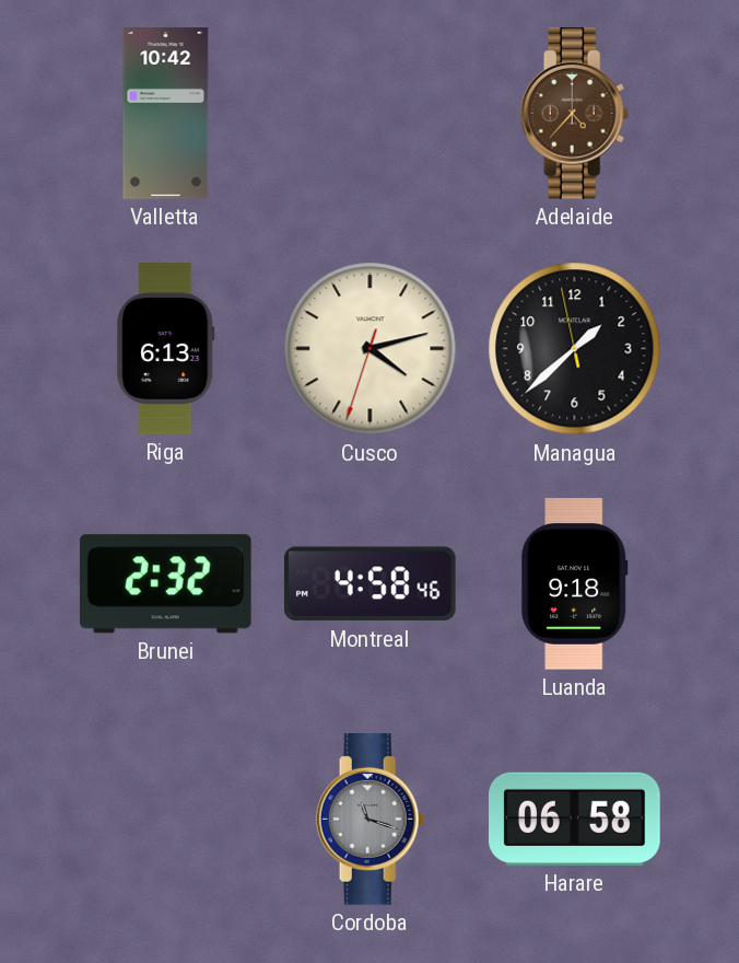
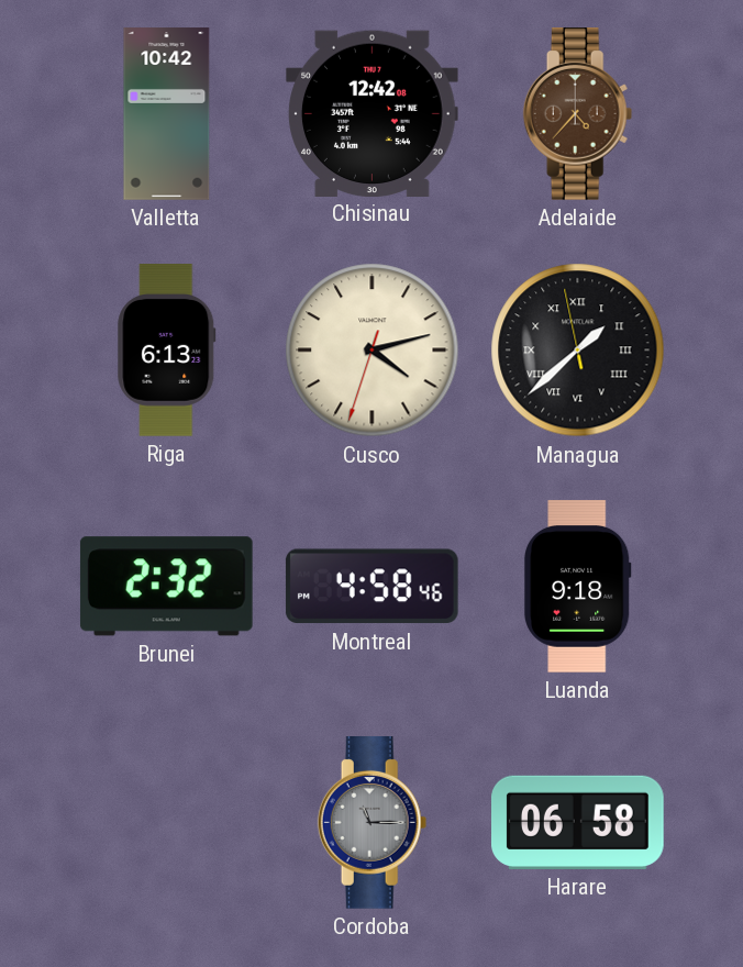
Chisinau: none -> 12:42 (373, 113)
Managua numerals: Arabic -> Roman (578, 351)
Cordoba: 11:18 -> 11:15 (373, 823)
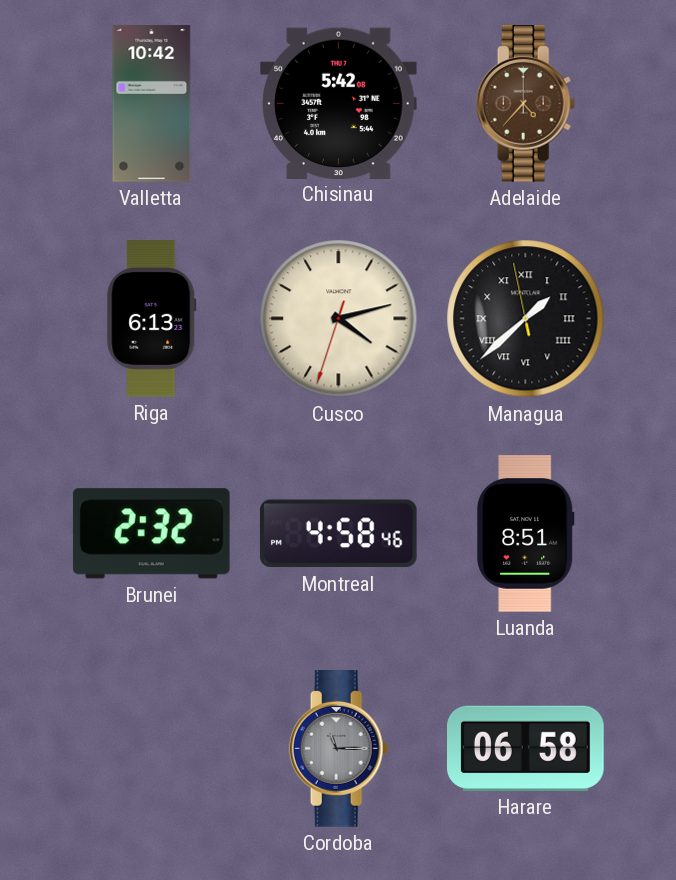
Chisinau: 12:42 -> 5:42 (339, 103)
Luanda: 9:18 -> 8:51 (525, 534)
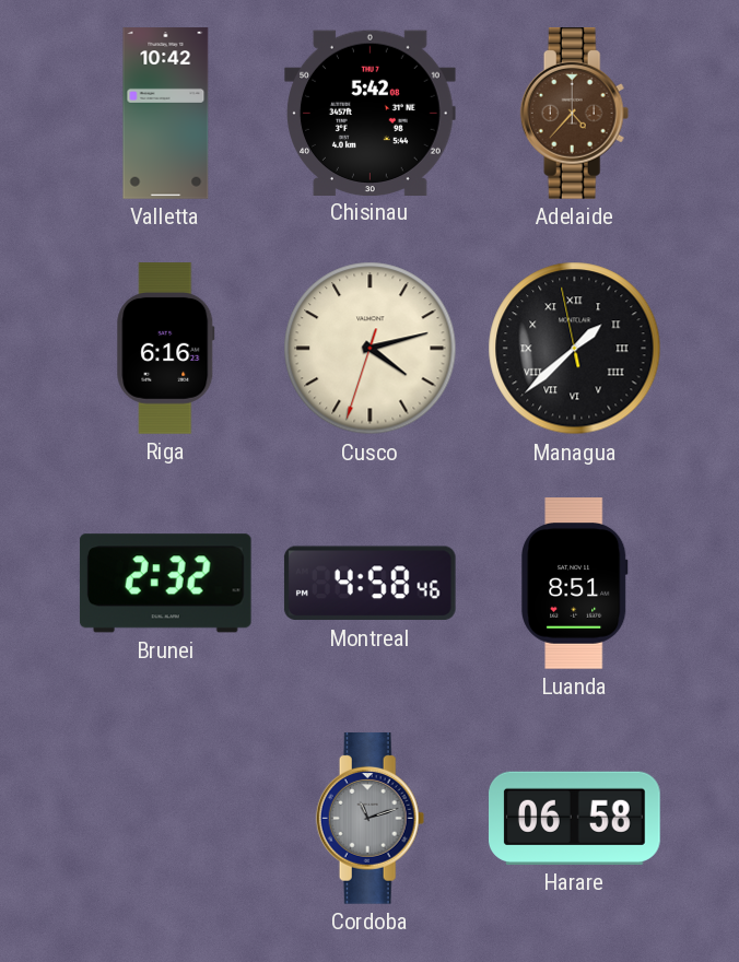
Riga: 6:13 -> 6:16 (166, 349)
Cordoba: 11:15 -> 11:12 (371, 819)
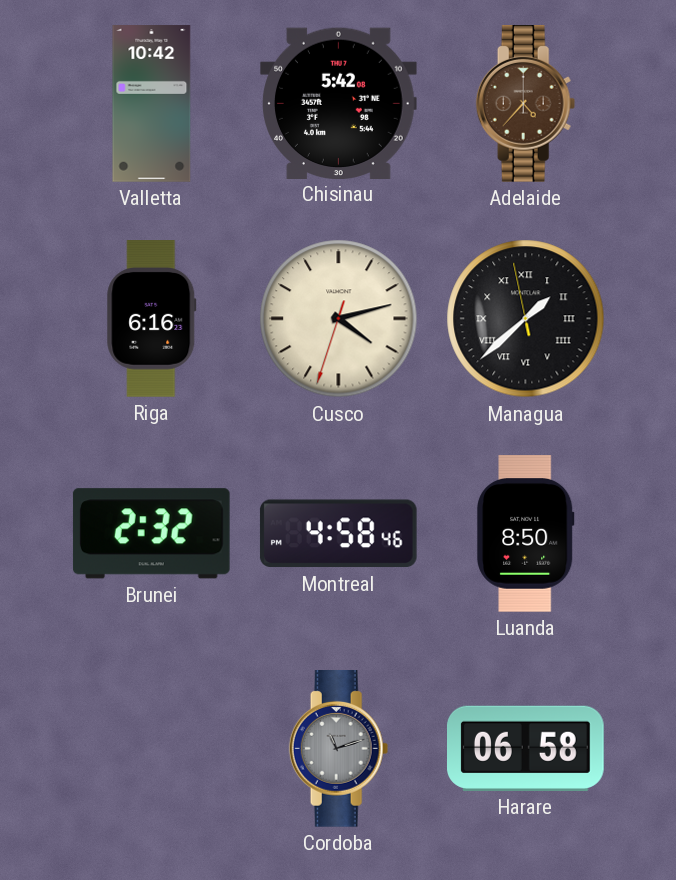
Luanda: 8:51 -> 8:50 (525, 534)
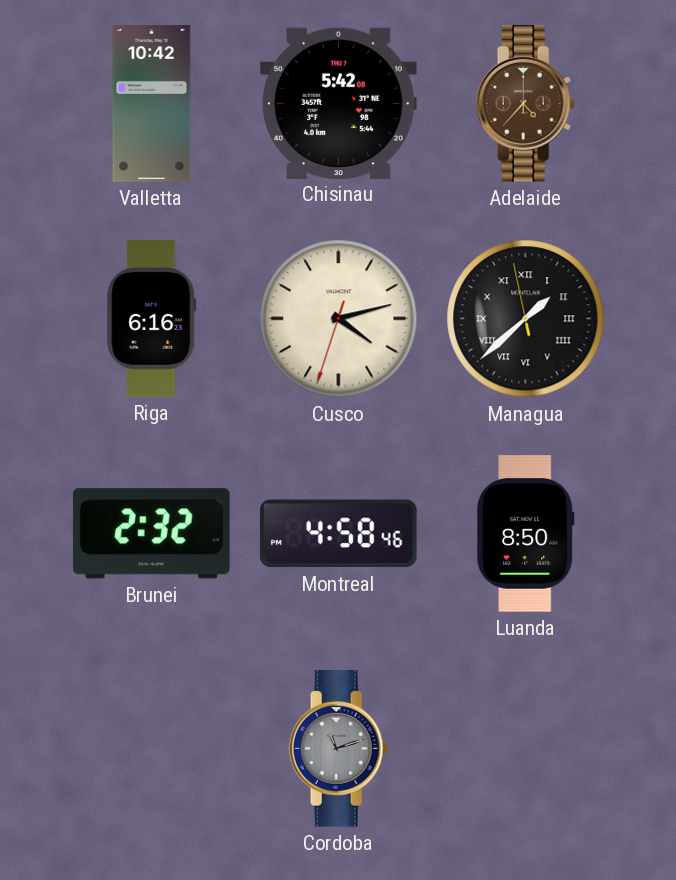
Harare: 06:58 -> none (526, 748)
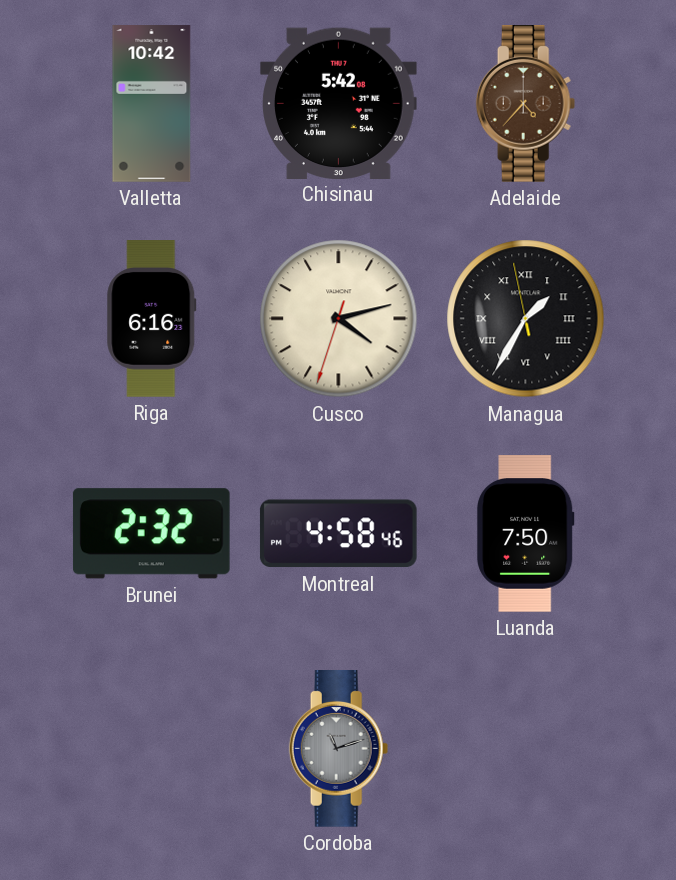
Managua: 1:37 -> 1:34 (526, 319)
Luanda: 8:50 -> 7:50 (525, 534)
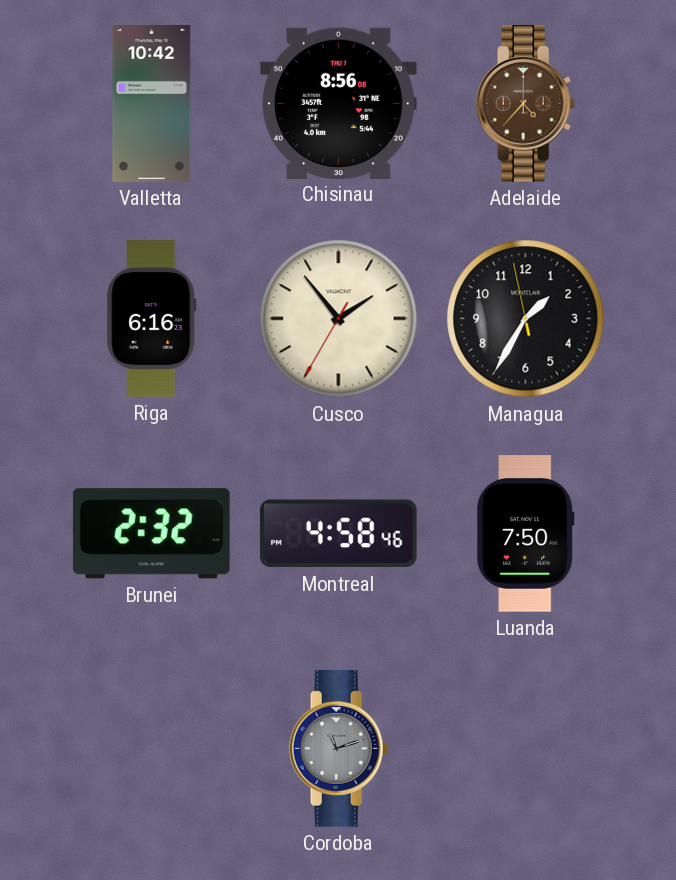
Chisinau: 5:42 -> 8:56 (339, 103)
Cusco: 4:12 -> 1:53 (339, 319)
Managua numerals: Roman -> Arabic (526, 319)
